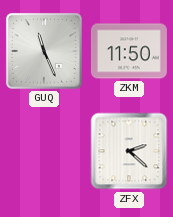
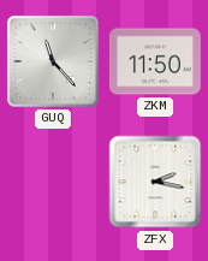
GUQ: 11:26 -> 11:23 (53, 61)
ZFX: 2:22 -> 2:17 (155, 182)
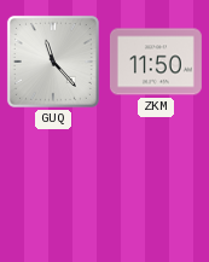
ZFX: 2:17 -> none (155, 182)
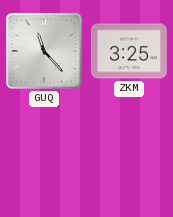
ZKM: 11:50 -> 3:25 (129, 51)
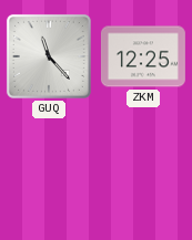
ZKM: 3:25 -> 12:25 (143, 56)
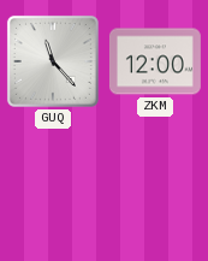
ZKM: 12:25 -> 12:00 (155, 61)
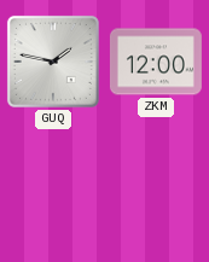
GUQ: 11:23 -> 1:47 (53, 62)
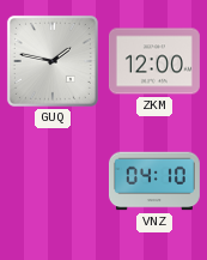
VNZ: none -> 04:10 (154, 181)
